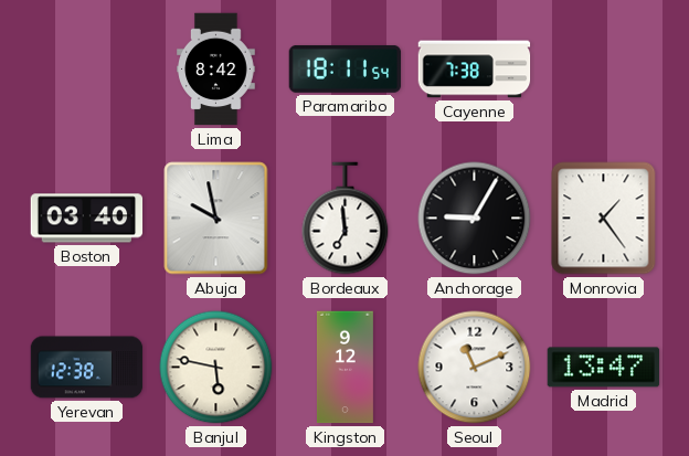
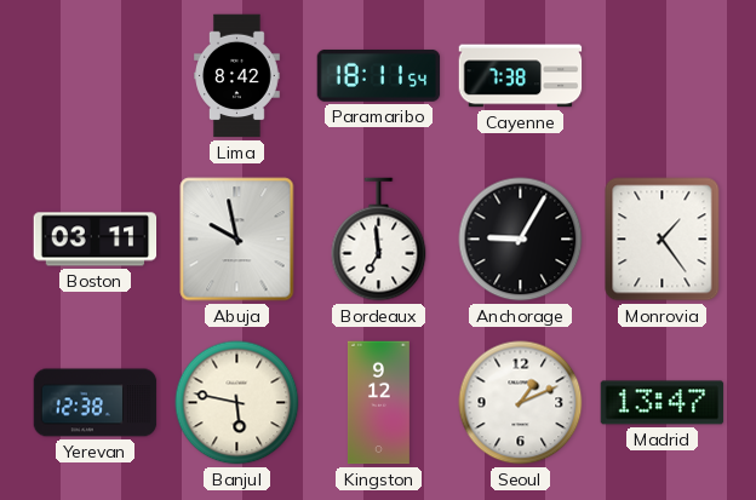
Boston: 03:40 -> 03:11 (96, 240)
Seoul: 11:11 -> 1:11 (521, 403)
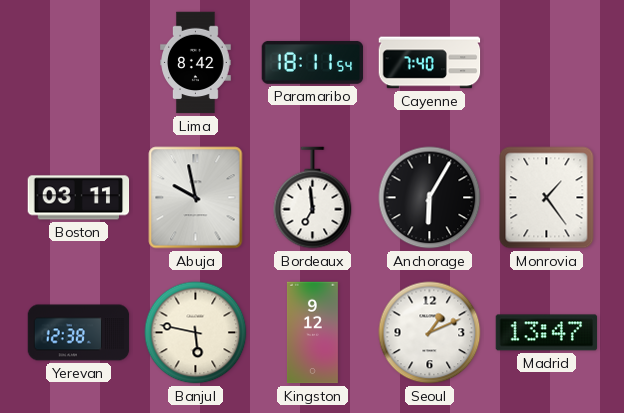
Cayenne: 7:38 -> 7:40 (430, 63)
Anchorage: 9:05 -> 6:05 (430, 198)
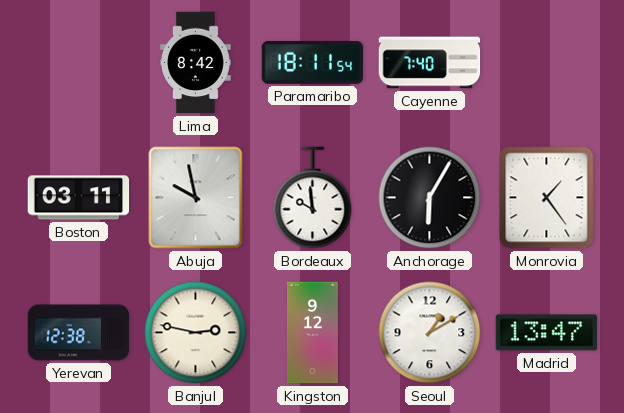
Bordeaux: 6:59 -> 9:59 (313, 198)
Banjul: 5:47 -> 2:47 (196, 333)
Seoul: 1:11 -> 1:10 (430, 333)
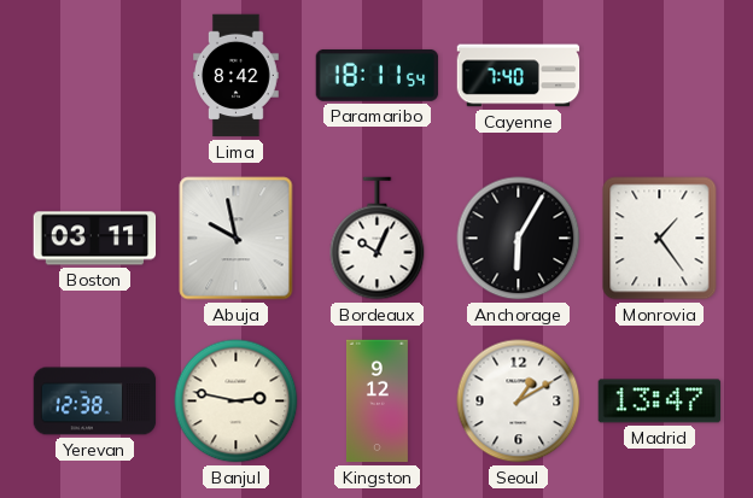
Bordeaux: 9:59 -> 10:04 (378, 239)
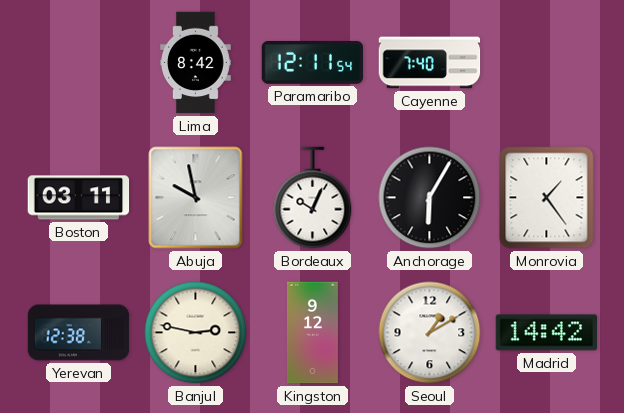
Paramaribo: 18:11 -> 12:11 (313, 62)
Madrid: 13:47 -> 14:42 (547, 333)
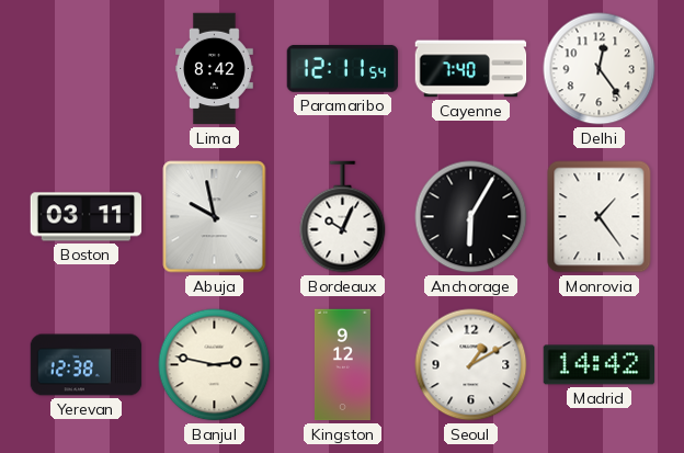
Delhi: none -> 12:24 (600, 69)
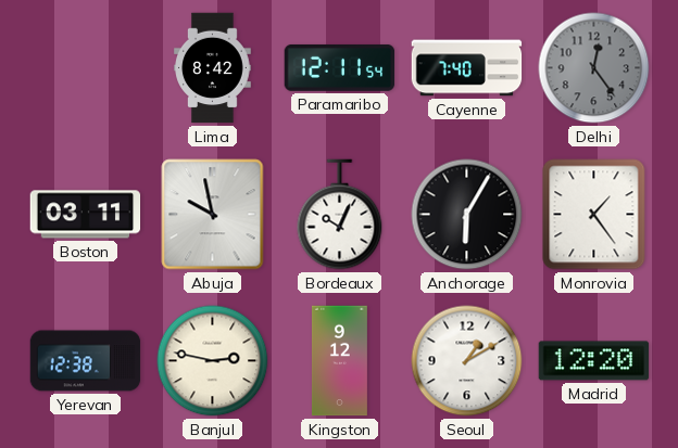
Delhi dial: white -> grey (594, 68)
Madrid: 14:42 -> 12:20 (594, 361)
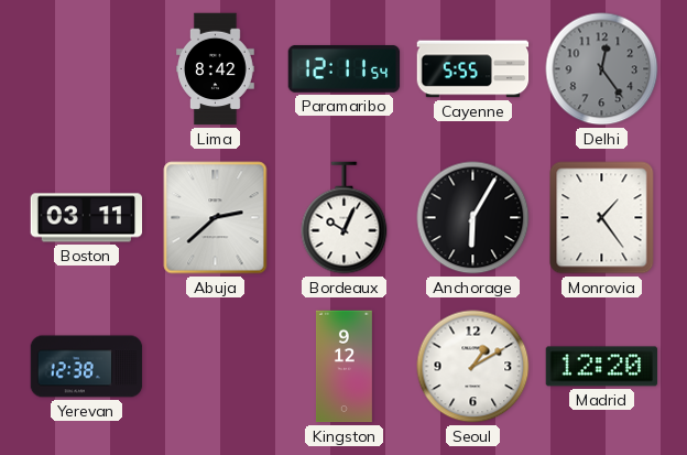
Cayenne: 7:40 -> 5:55 (473, 69)
Abuja: 9:58 -> 2:38 (216, 218)
Banjul: 2:47 -> none (213, 361)
